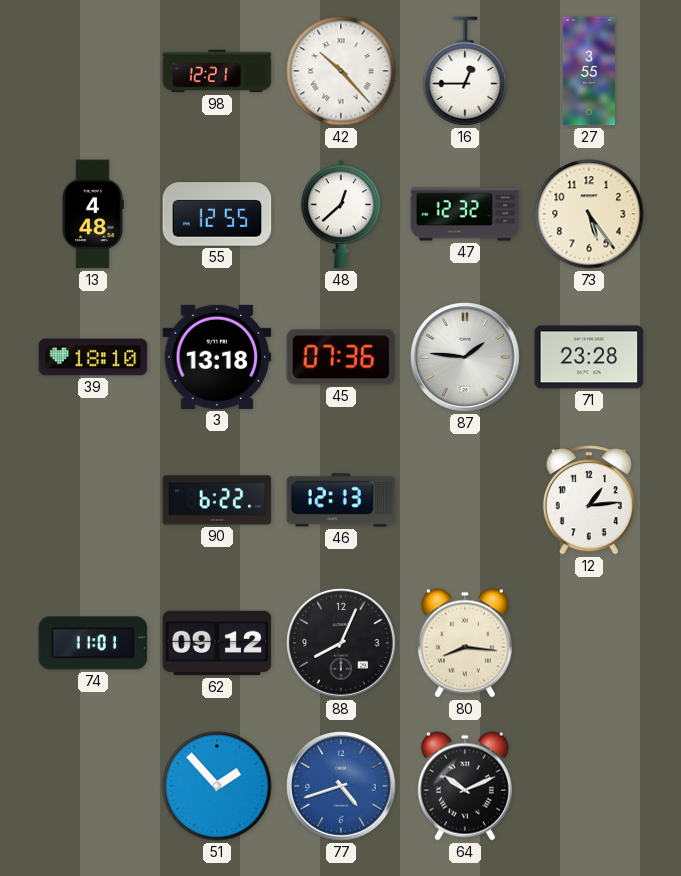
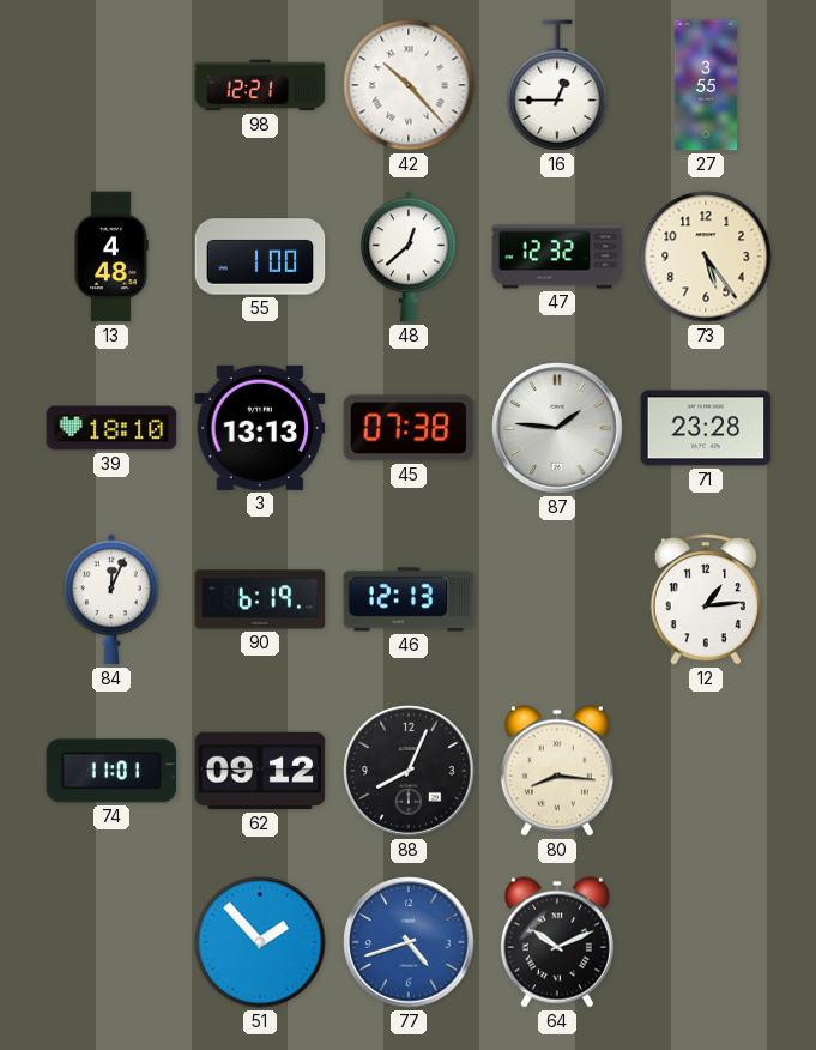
55: 12:55 -> 1:00 (260, 257)
3: 13:18 -> 13:13 (260, 428)
45: 07:36 -> 07:38 (409, 428)
84: none -> 12:04 (111, 599)
90: 6:22 -> 6:19 (260, 599)
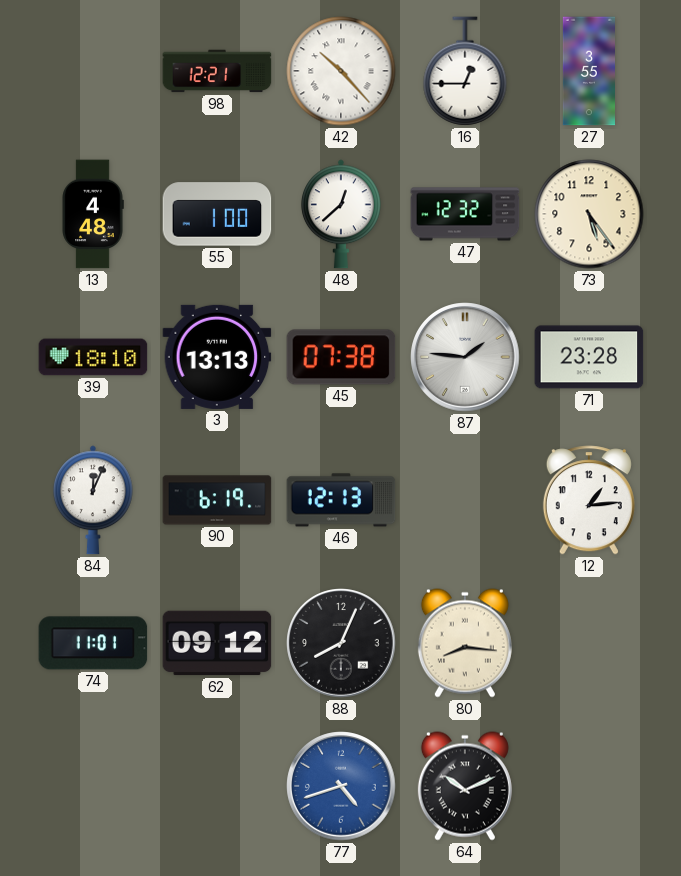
51: 1:53 -> none (260, 942)
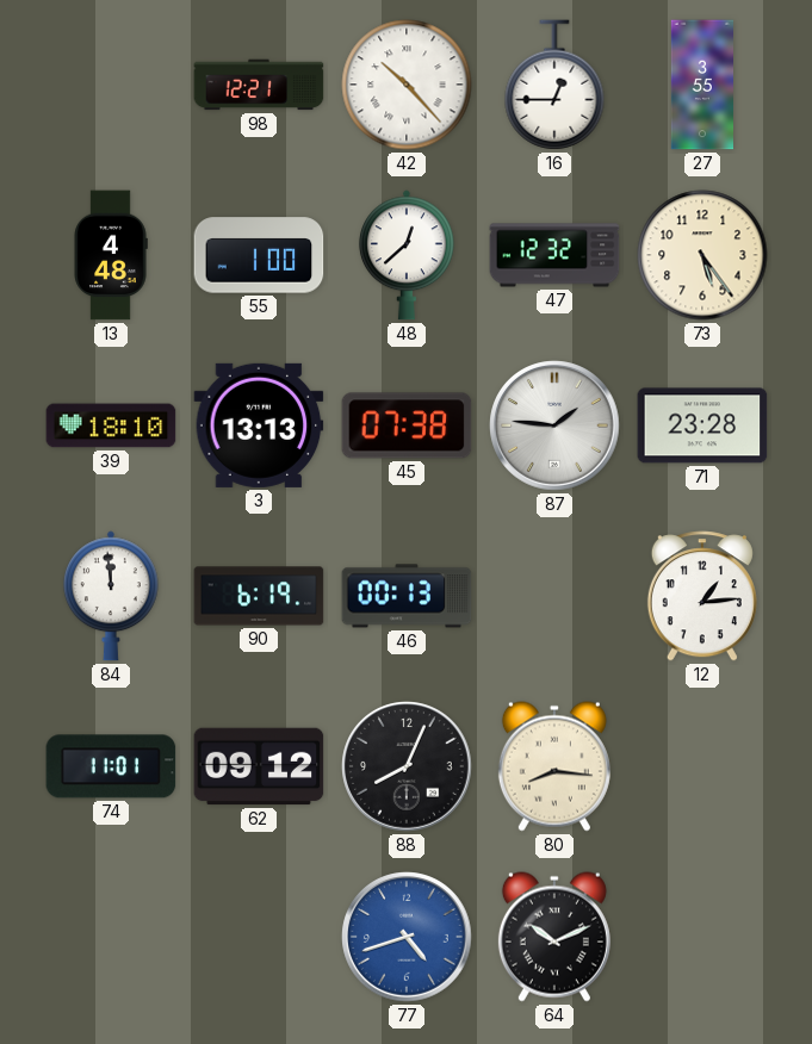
84: 12:04 -> 11:59 (111, 596)
46: 12:13 -> 00:13 (407, 596)
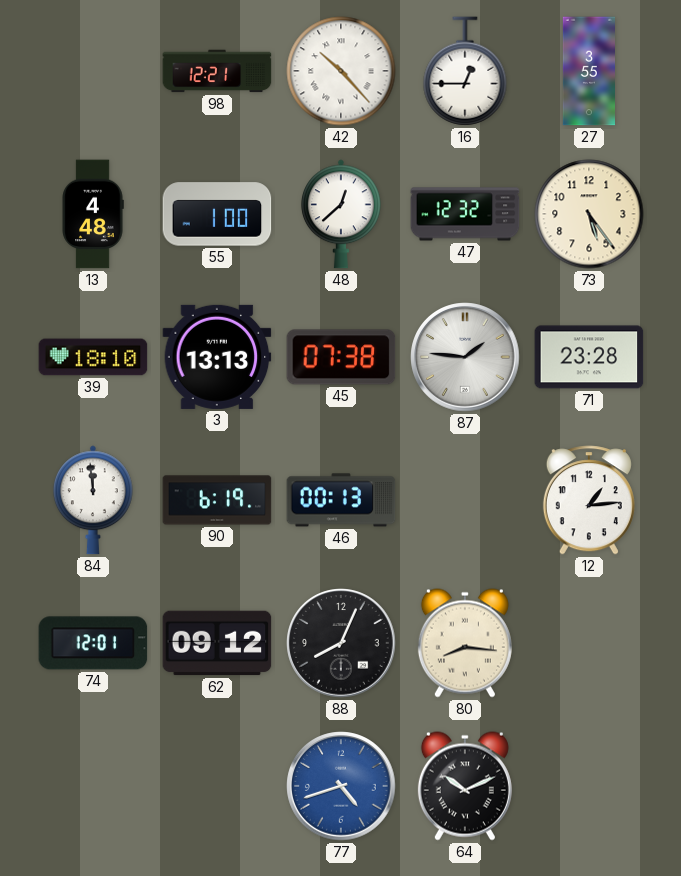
74: 11:01 -> 12:01 (93, 643)
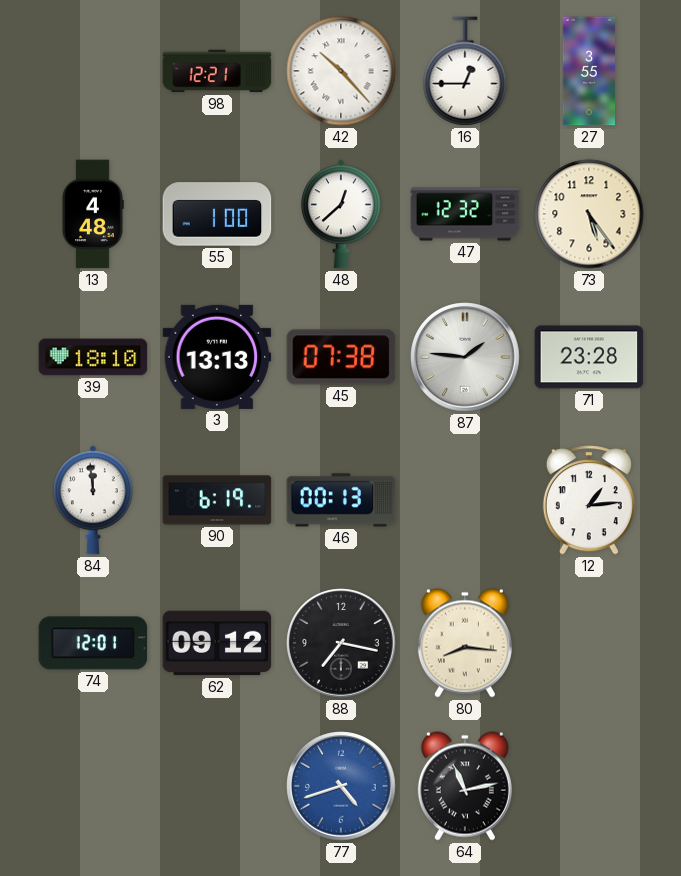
88: 8:04 -> 7:17 (341, 643)
64: 10:11 -> 11:13 (465, 786)
